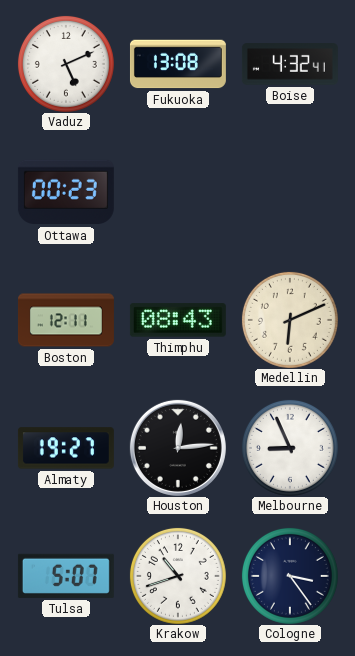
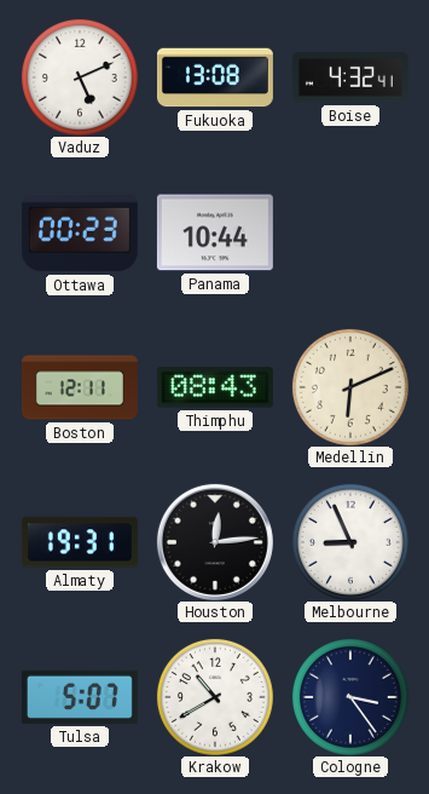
Panama: none -> 10:44 (215, 232)
Almaty: 19:27 -> 19:31 (80, 542)
Krakow: 10:42 -> 10:40 (215, 697)
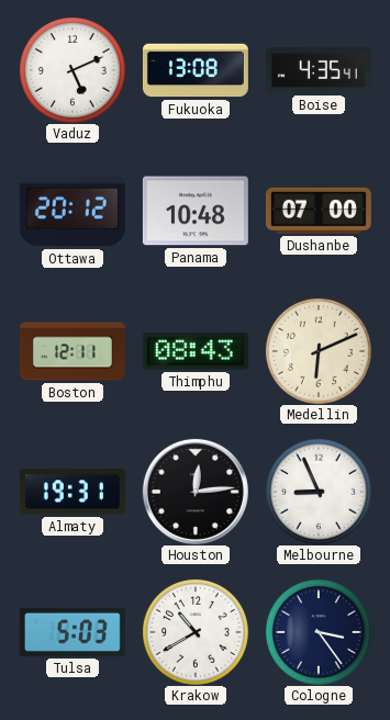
Boise: 4:32 -> 4:35 (319, 70)
Ottawa: 00:23 -> 20:12 (73, 211)
Panama: 10:44 -> 10:48 (196, 211)
Dushanbe: none -> 07:00 (319, 211)
Tulsa: 5:07 -> 5:03 (73, 632)
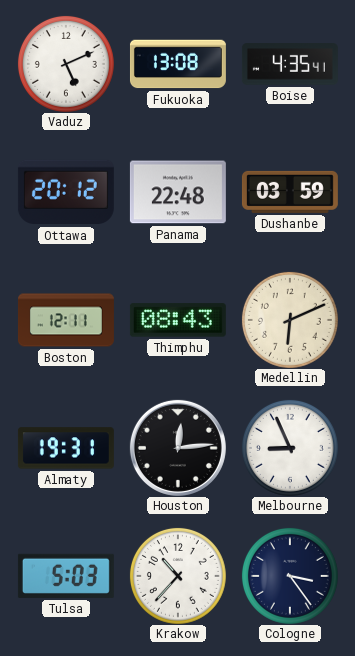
Panama: 10:48 -> 22:48 (178, 192)
Dushanbe: 07:00 -> 03:59 (290, 192)
Krakow: 10:40 -> 10:37 (178, 576)
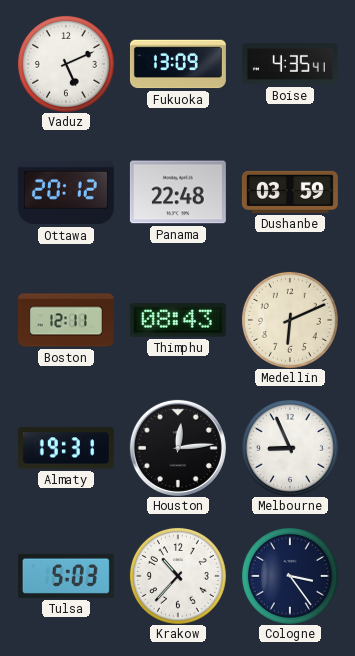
Fukuoka: 13:08 -> 13:09 (178, 64)
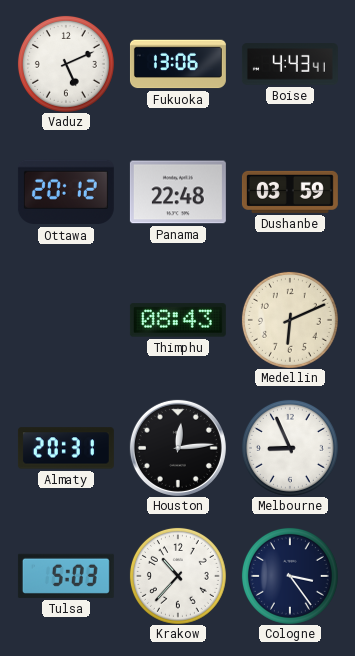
Fukuoka: 13:09 -> 13:06 (178, 64)
Boise: 4:35 -> 4:43 (290, 64)
Boston: 12:11 -> none (66, 320)
Almaty: 19:31 -> 20:31 (66, 448)
